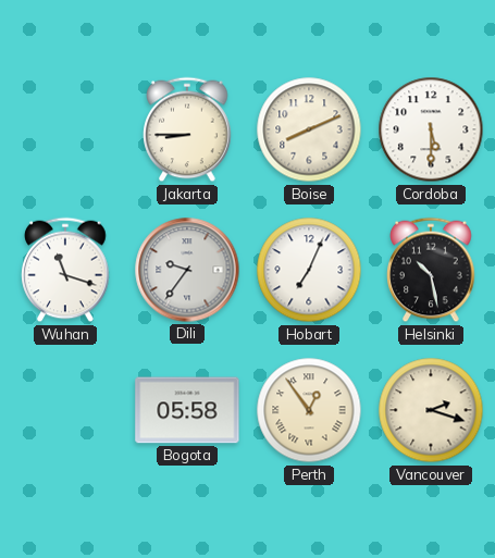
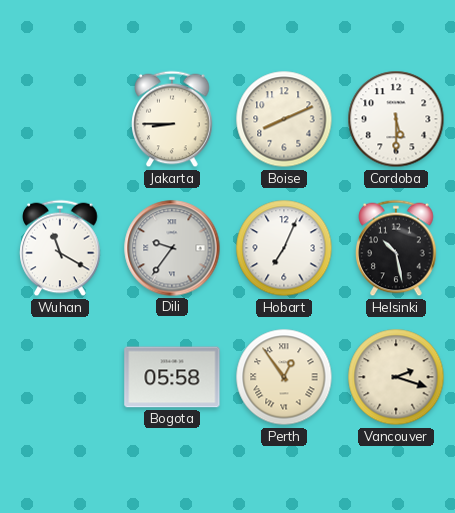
Wuhan: 11:18 -> 11:20 (60, 248)
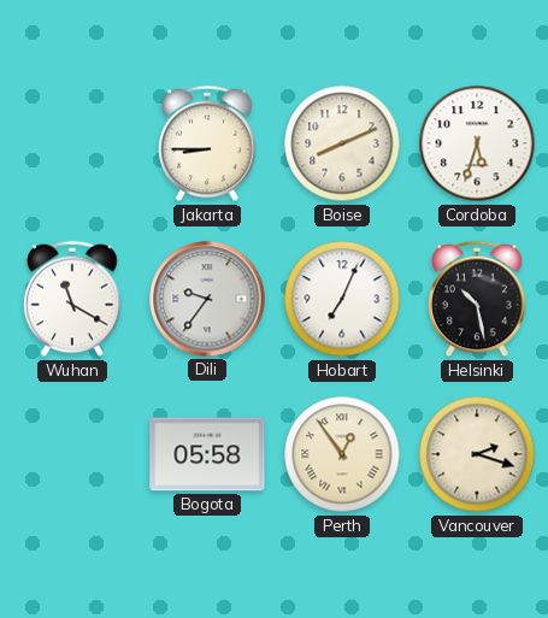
Cordoba: 5:30 -> 5:33 (477, 143)
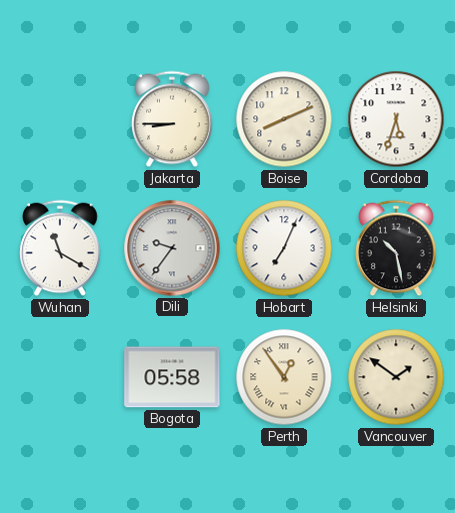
Vancouver: 2:18 -> 1:51 (396, 377)
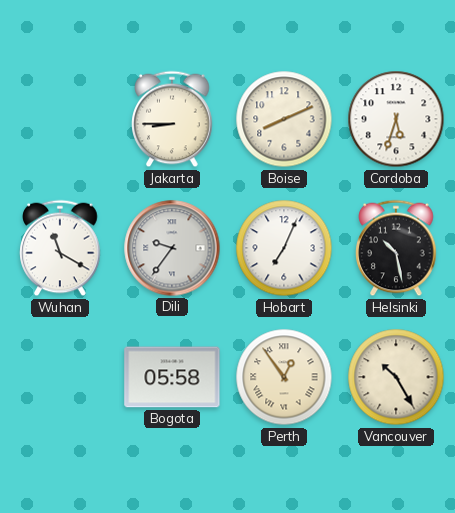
Vancouver: 1:51 -> 10:25 (396, 377)
